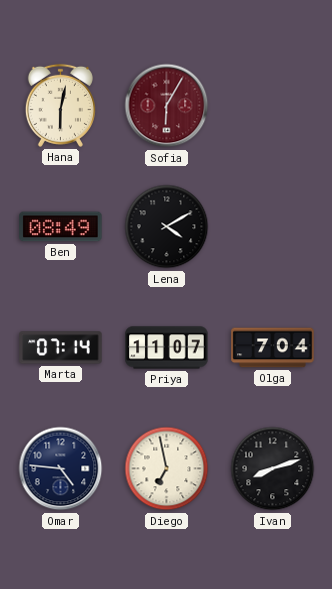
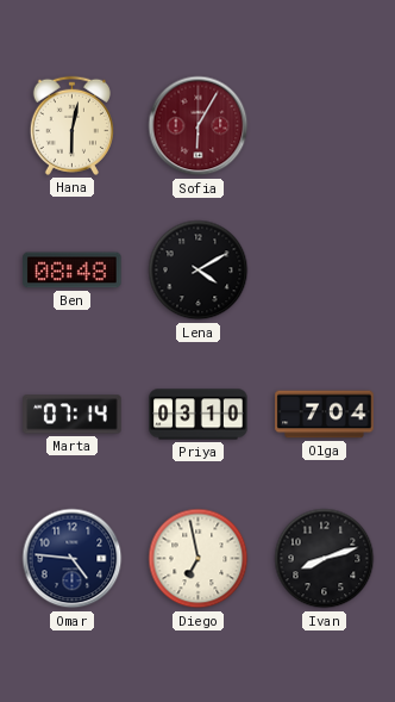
Ben: 08:49 -> 08:48 (73, 271)
Priya: 11:07 -> 03:10 (199, 415)
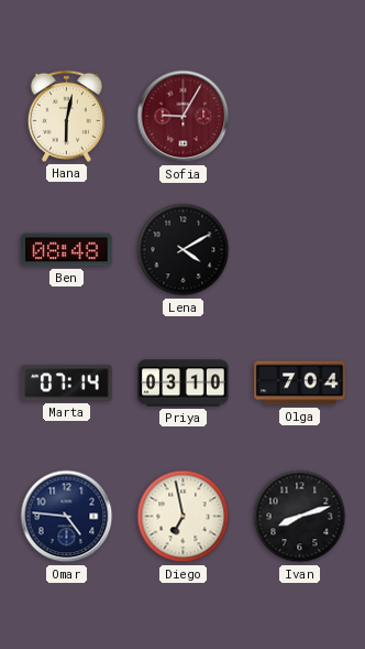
Sofia: 6:05 -> 9:05 (184, 117)
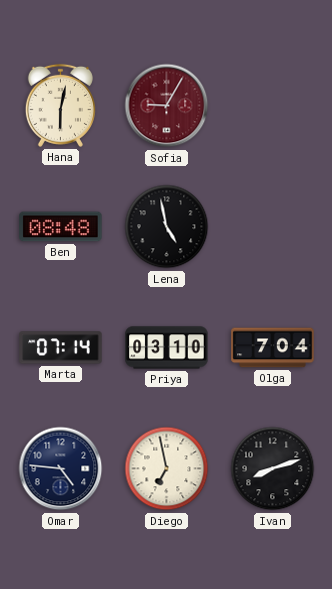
Lena: 4:10 -> 4:58 (167, 227)
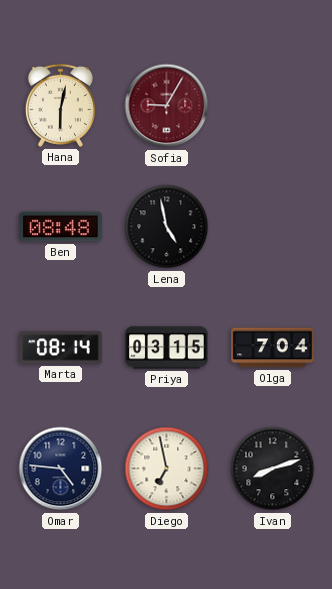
Marta: 07:14 -> 08:14 (61, 348)
Priya: 03:10 -> 03:15 (167, 348)
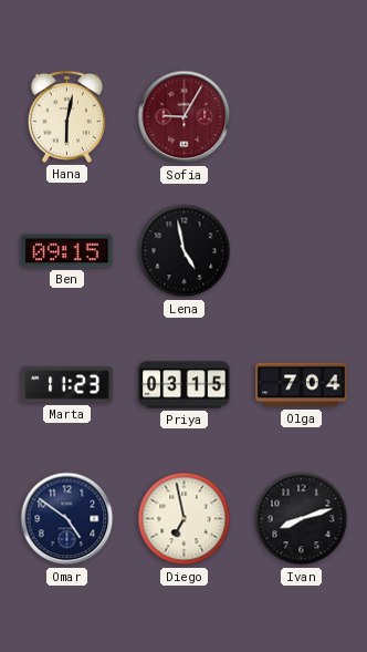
Ben: 08:48 -> 09:15 (67, 251)
Marta: 08:14 -> 11:23 (67, 385)
Omar: 4:46 -> 4:51 (67, 519)
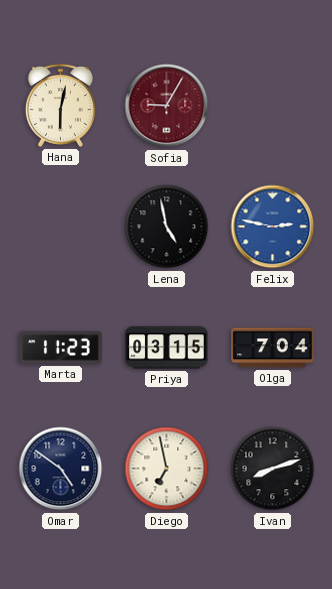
Ben: 09:15 -> none (67, 251)
Felix: none -> 2:47 (273, 227)
